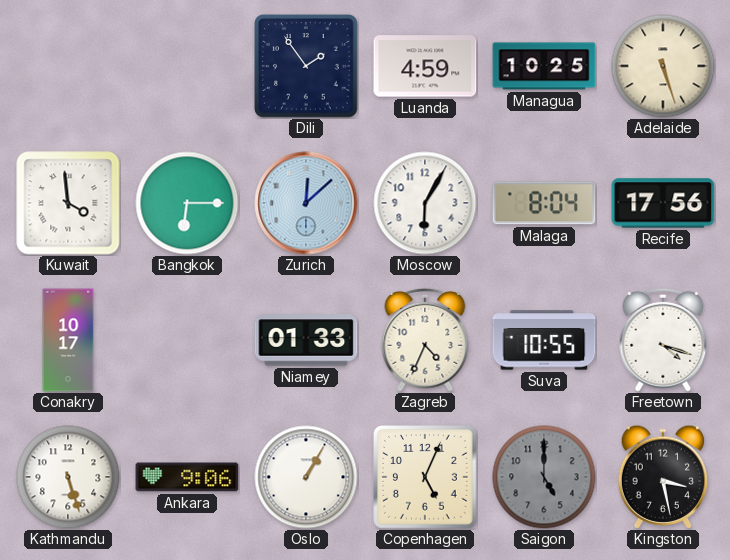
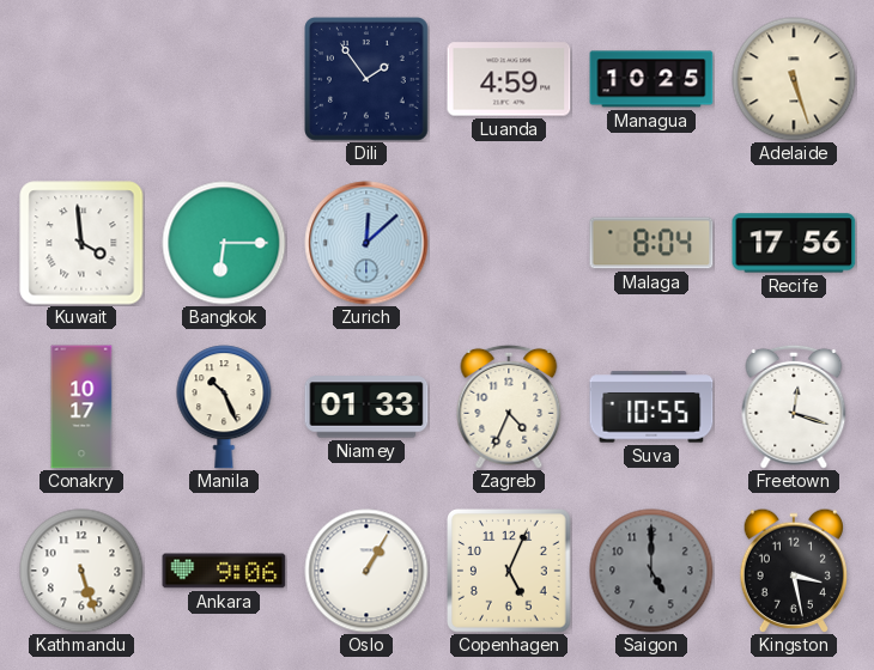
Moscow: 6:05 -> none (425, 203)
Manila: none -> 10:26 (224, 407)
Freetown: 4:18 -> 12:18 (794, 407)
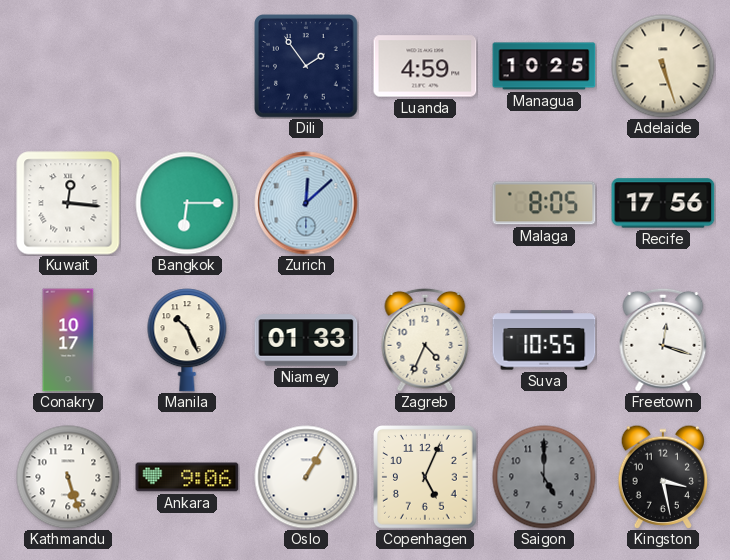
Kuwait: 3:59 -> 12:16 (68, 203)
Malaga: 8:04 -> 8:05 (544, 203)
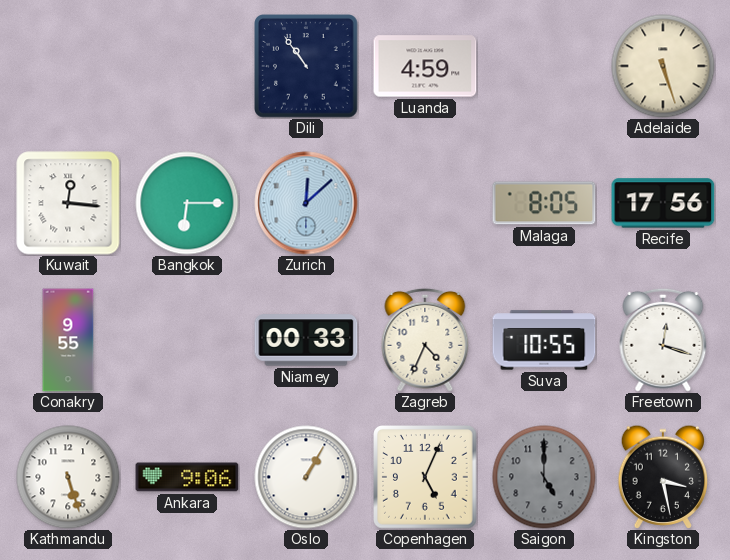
Dili: 1:54 -> 10:54 (306, 66)
Managua: 10:25 -> none (544, 66)
Conakry: 10:17 -> 9:55 (68, 340)
Manila: 10:26 -> none (187, 340)
Niamey: 01:33 -> 00:33 (306, 340)
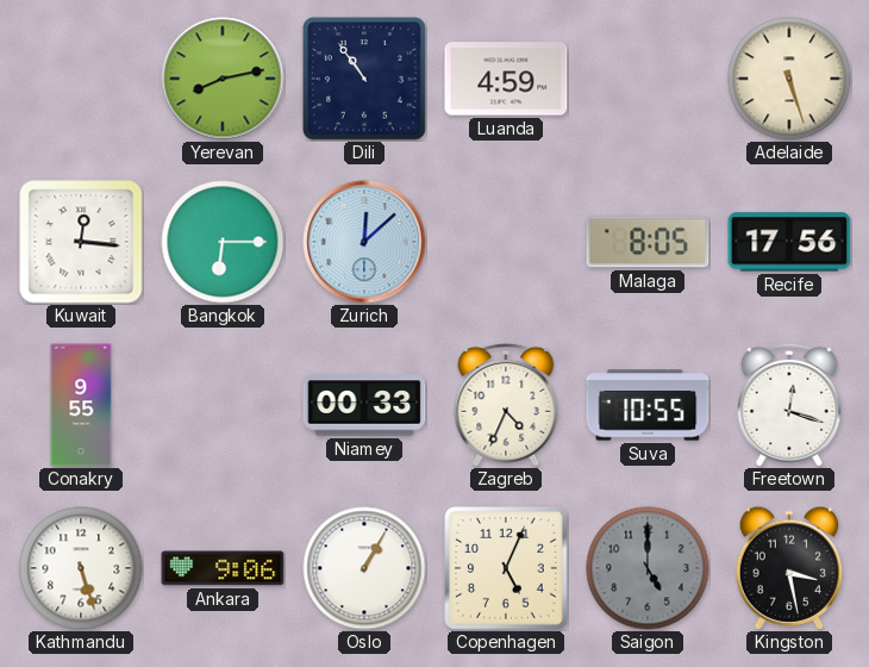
Yerevan: none -> 8:13 (223, 79)
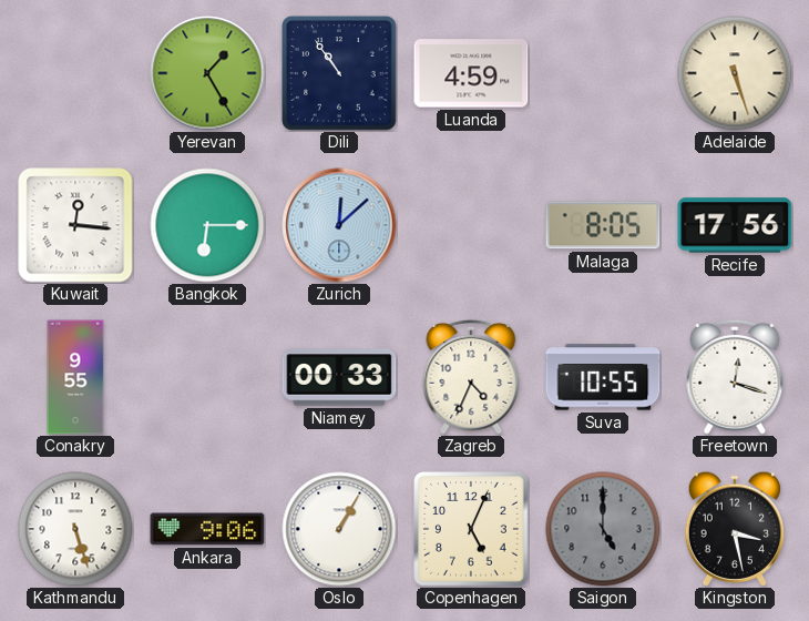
Yerevan: 8:13 -> 1:25 (207, 73)
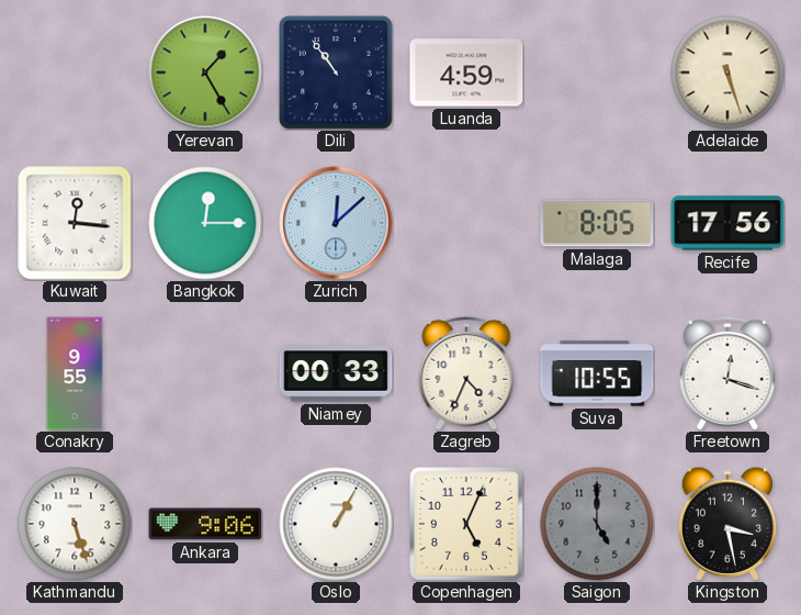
Bangkok: 6:15 -> 12:15 (205, 223)
